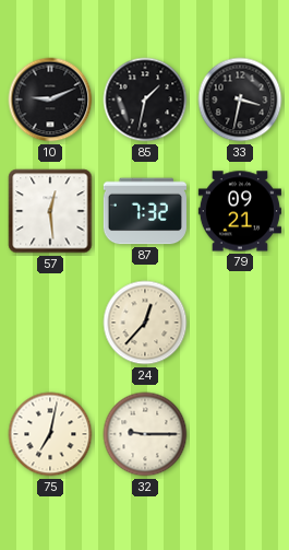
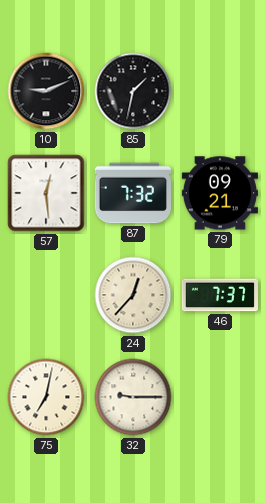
33: 3:32 -> none (240, 100)
46: none -> 7:37 (220, 295)
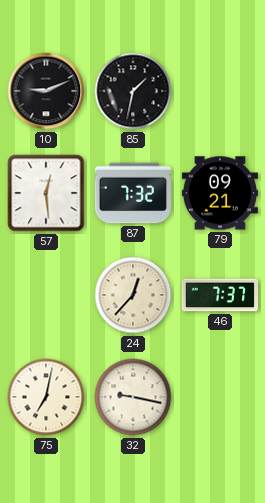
32: 9:15 -> 9:17 (133, 397)
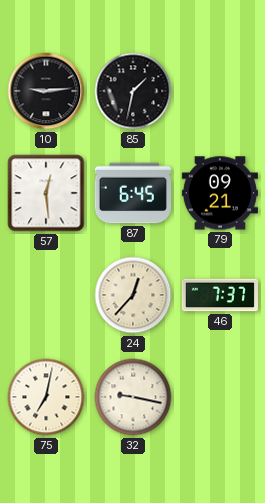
10: 9:11 -> 9:14 (46, 91)
87: 7:32 -> 6:45 (133, 193)
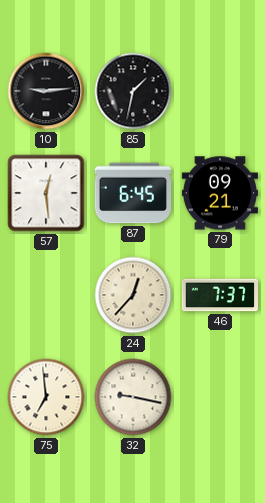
75: 7:02 -> 6:59 (46, 397)
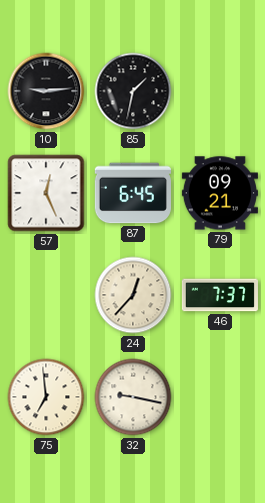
57: 12:29 -> 12:26 (46, 193)
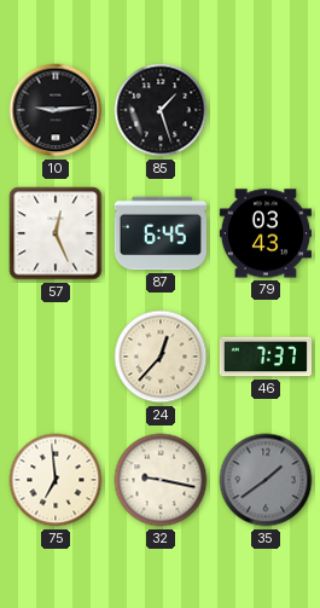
85: 1:32 -> 1:27 (161, 110)
79: 09:21 -> 03:43 (266, 233)
35: none -> 1:39 (266, 480)
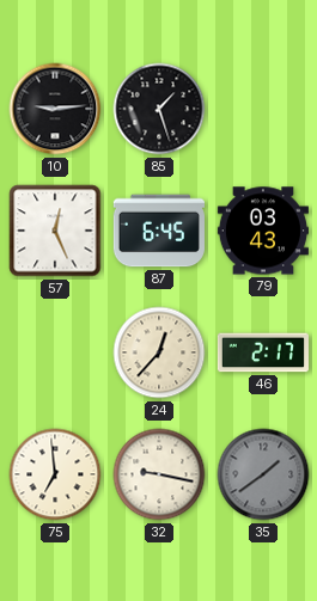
46: 7:37 -> 2:17 (263, 352)
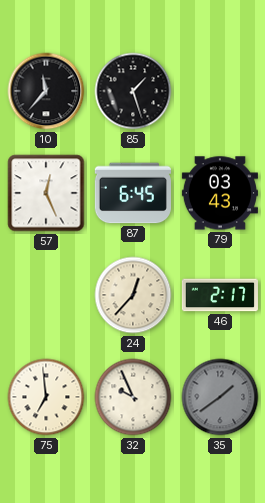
10: 9:14 -> 11:37 (46, 91)
32: 9:17 -> 9:56 (133, 397)
